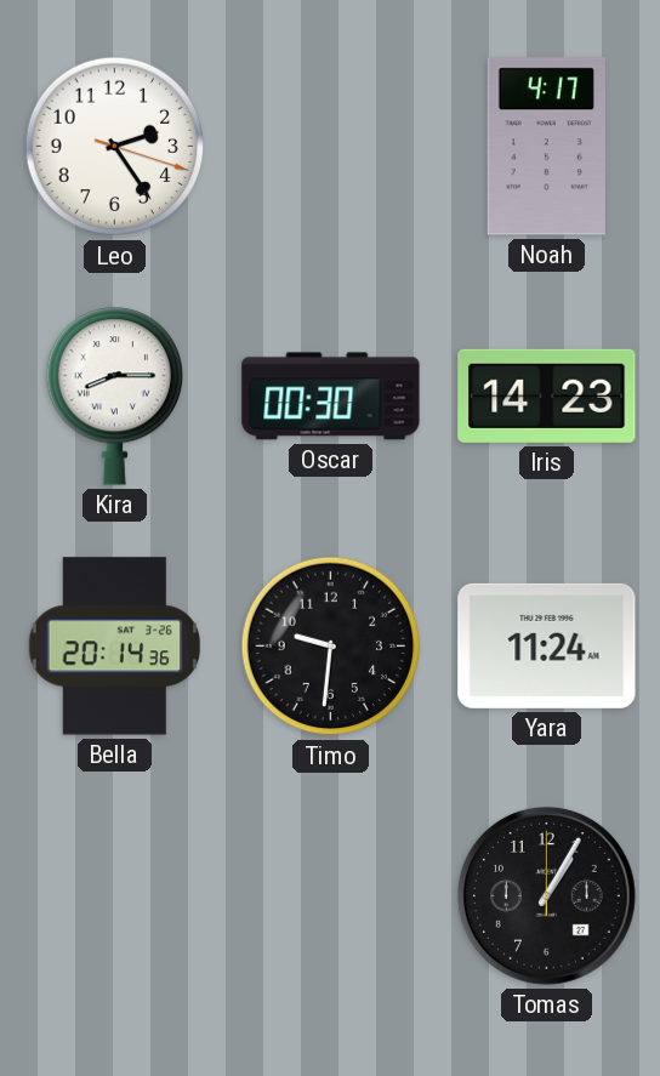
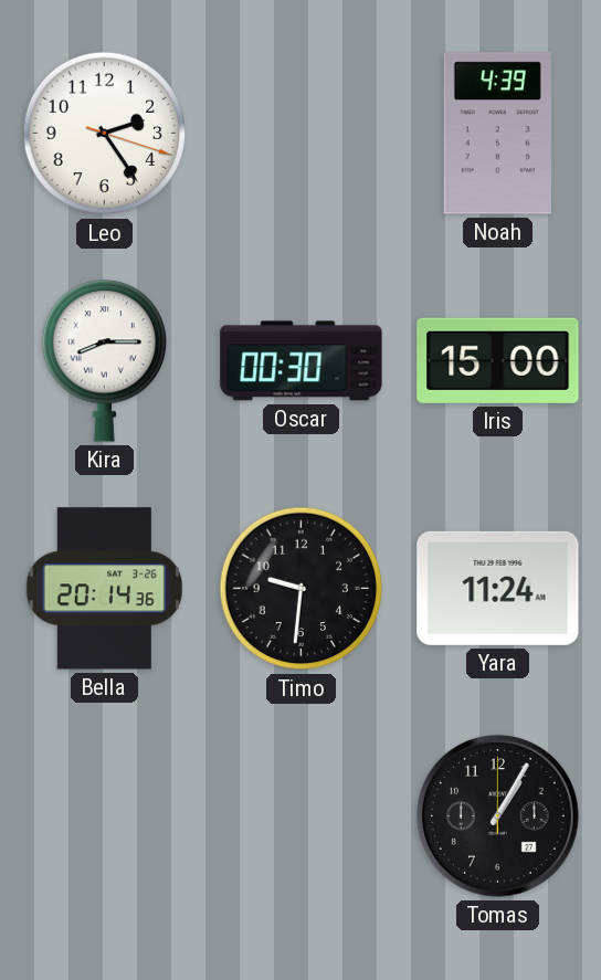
Noah: 4:17 -> 4:39 (497, 134)
Iris: 14:23 -> 15:00 (498, 360)
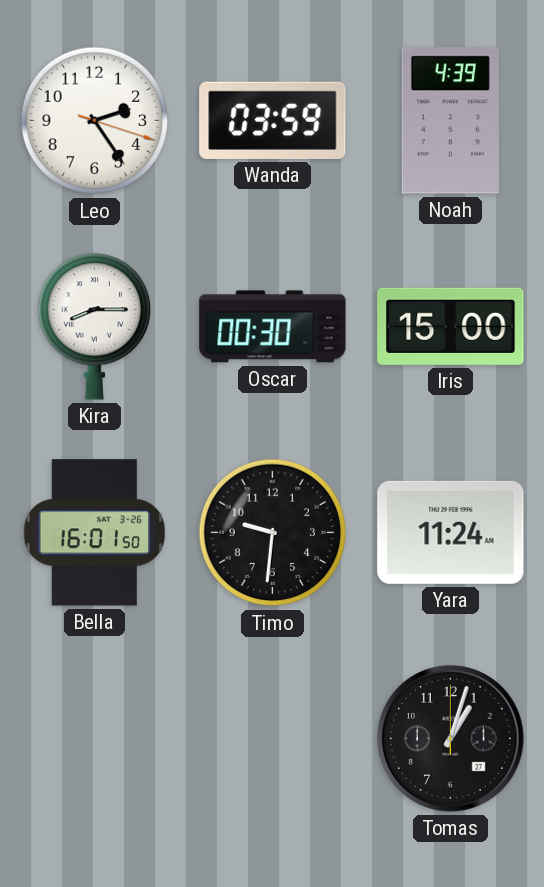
Wanda: none -> 03:59 (273, 120)
Bella: 20:14 -> 16:01 (95, 533)
Tomas: 1:05 -> 1:03 (450, 738)
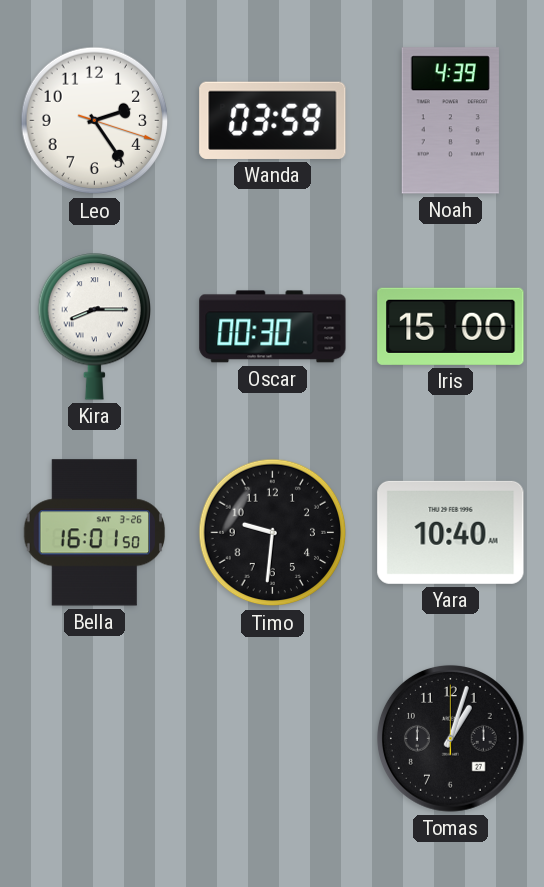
Yara: 11:24 -> 10:40 (451, 532)
